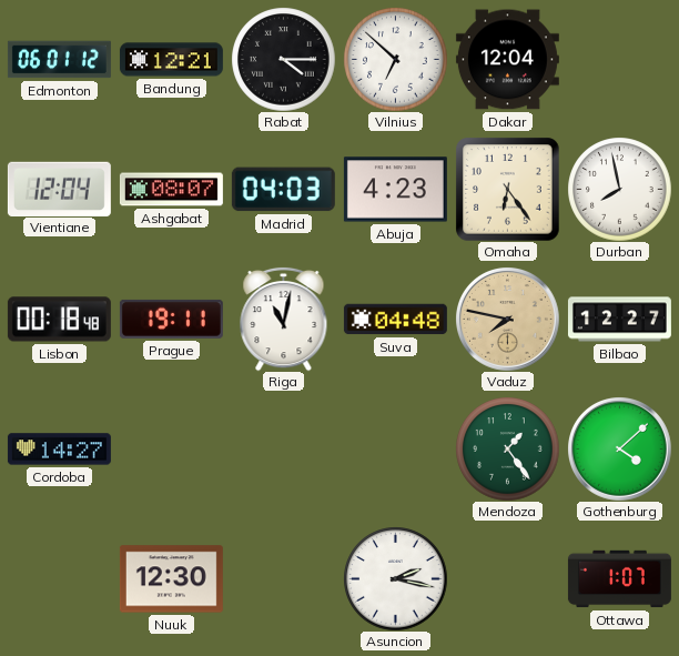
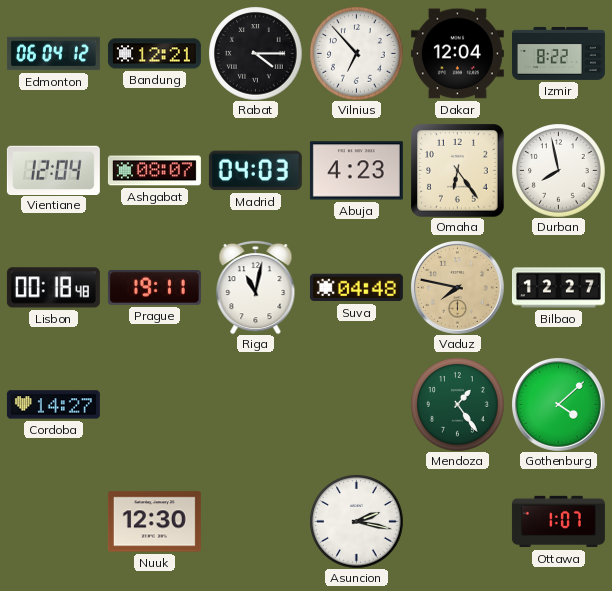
Edmonton: 06:01 -> 06:04 (53, 54)
Vilnius: 6:52 -> 6:53 (356, 53)
Izmir: none -> 8:22 (558, 53)
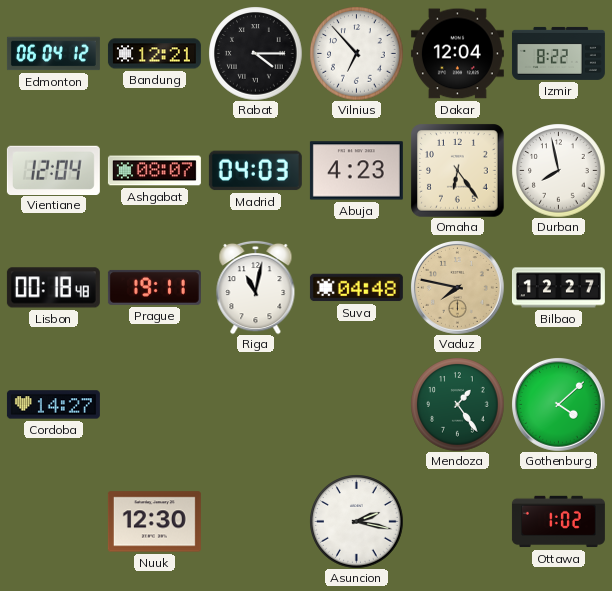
Ottawa: 1:07 -> 1:02 (558, 522)
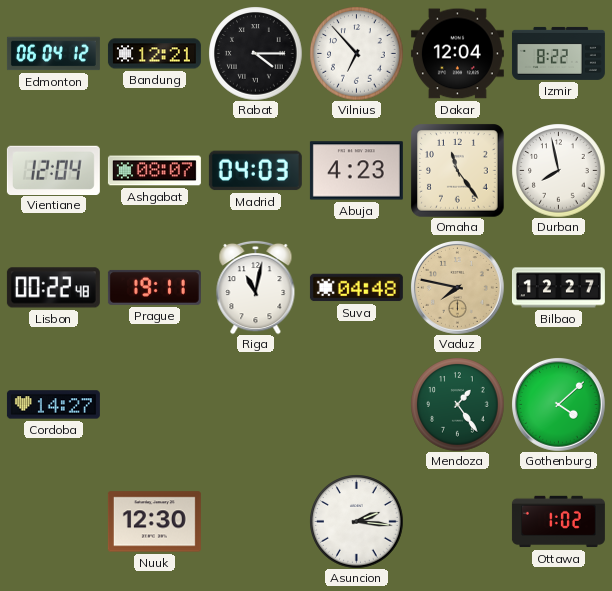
Omaha: 6:24 -> 11:24 (457, 170)
Lisbon: 00:18 -> 00:22 (53, 288)
Asuncion: 2:17 -> 2:16 (356, 521)
